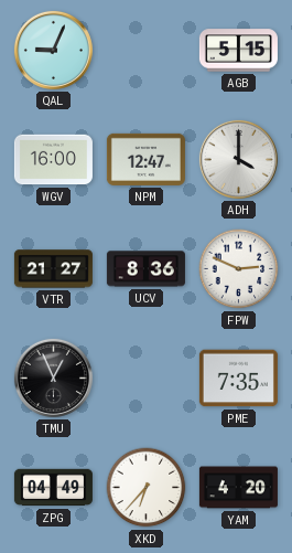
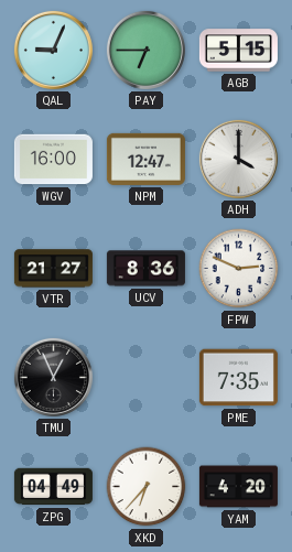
PAY: none -> 6:45 (145, 50)
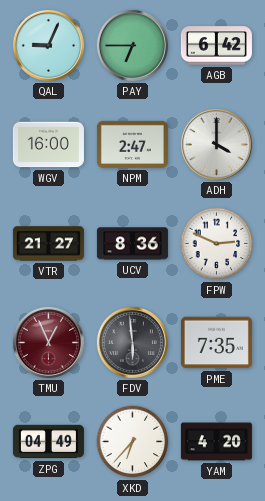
AGB: 5:15 -> 6:42 (216, 46)
NPM: 12:47 -> 2:47 (132, 144)
TMU dial: black -> burgundy (48, 342)
FDV: none -> 5:59 (132, 342)
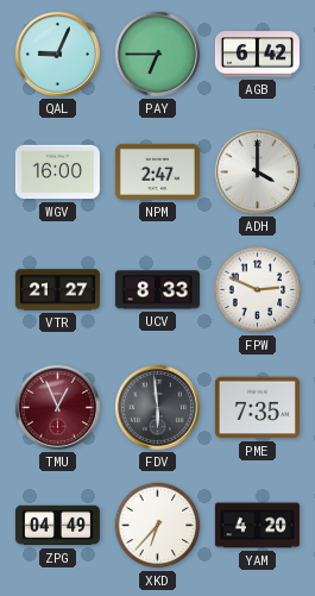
UCV: 8:36 -> 8:33 (157, 290)
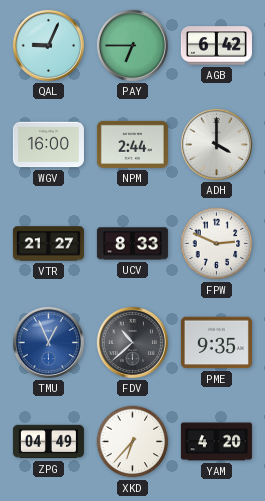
NPM: 2:47 -> 2:44 (132, 144)
TMU dial: burgundy -> blue (48, 342)
FDV: 5:59 -> 10:38 (132, 342)
PME: 7:35 -> 9:35 (216, 343)
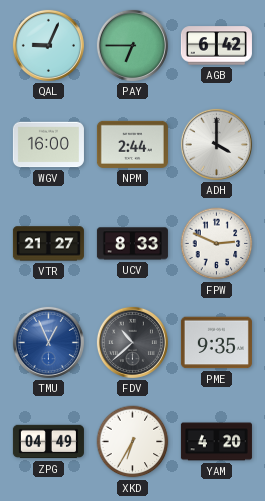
XKD: 6:37 -> 6:35 (133, 442)
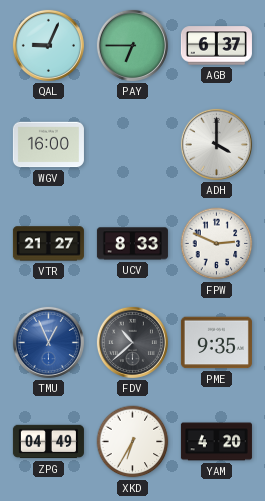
AGB: 6:42 -> 6:37 (216, 46)
NPM: 2:44 -> none (132, 144)
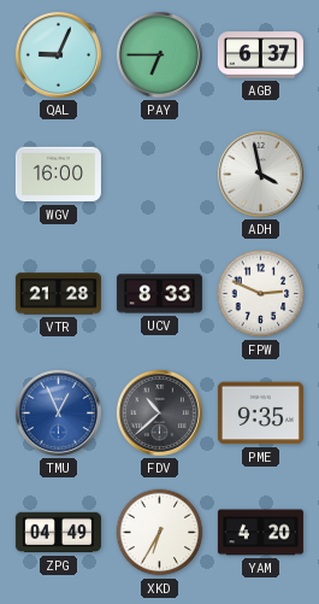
ADH: 4:00 -> 3:58 (260, 174)
VTR: 21:27 -> 21:28 (58, 294)
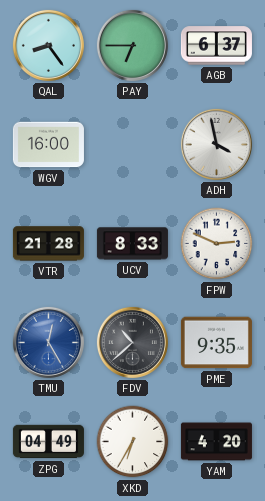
QAL: 9:04 -> 8:24 (48, 45)
TMU: 12:56 -> 12:25 (48, 342)
